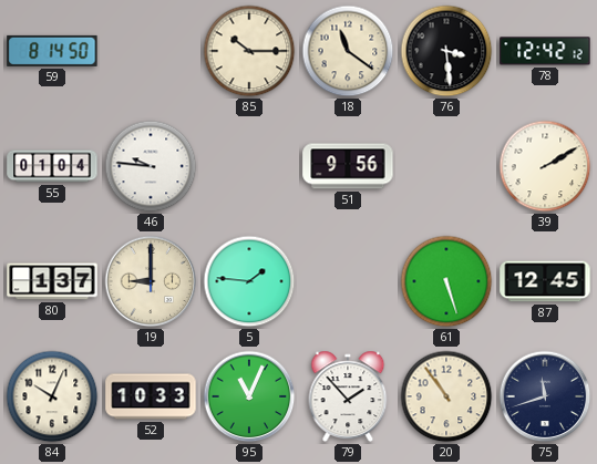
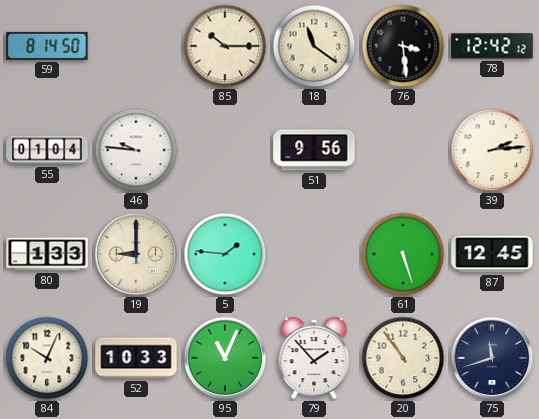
39: 2:10 -> 2:14 (492, 150)
80: 1:37 -> 1:33 (47, 254)
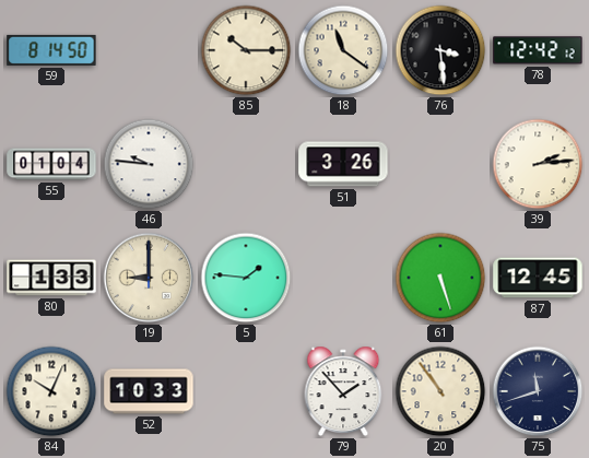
51: 9:56 -> 3:26 (343, 164)
95: 11:04 -> none (225, 358)
